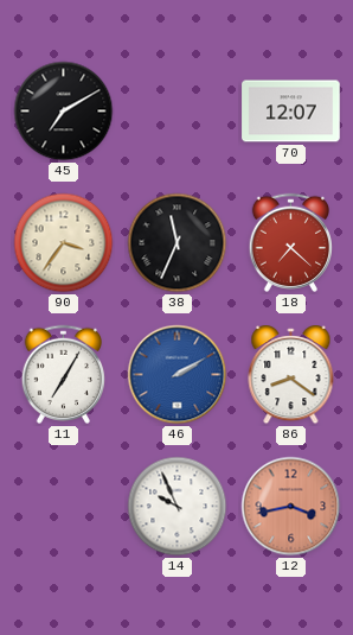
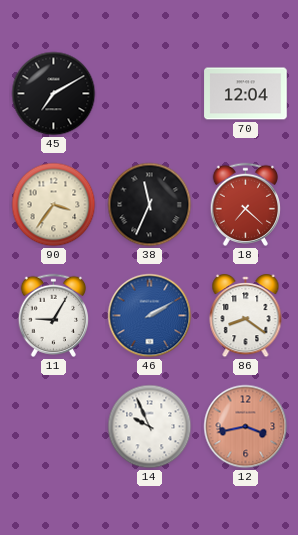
70: 12:07 -> 12:04 (246, 94)
11: 7:05 -> 9:05 (53, 315)
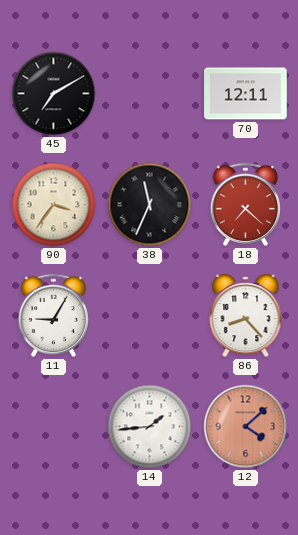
70: 12:04 -> 12:11 (246, 94)
46: 2:10 -> none (150, 316)
86: 8:21 -> 8:23 (246, 317)
14: 9:56 -> 1:44 (150, 427)
12: 3:43 -> 4:08 (246, 427)
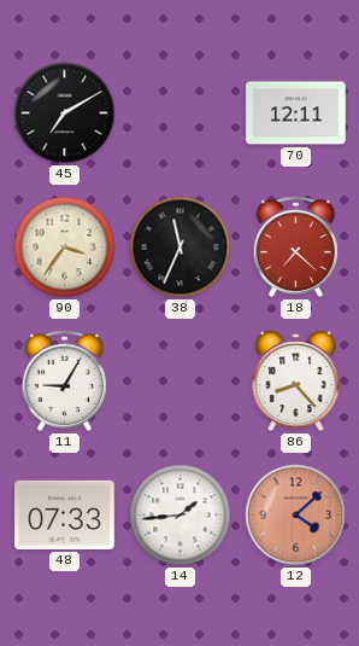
48: none -> 07:33 (65, 514)
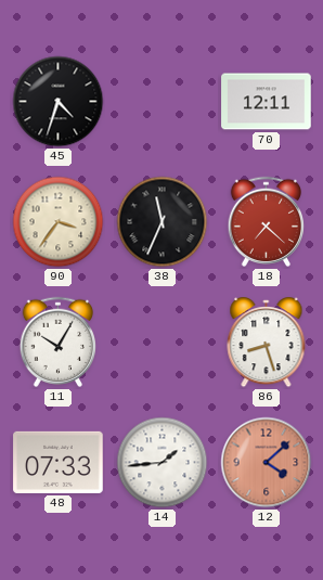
45: 7:10 -> 4:33 (59, 102)
11: 9:05 -> 10:05 (57, 341)
86: 8:23 -> 8:27 (267, 344)
